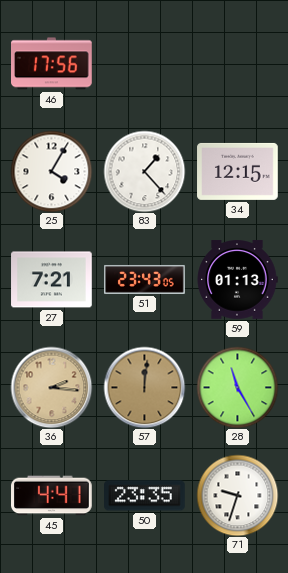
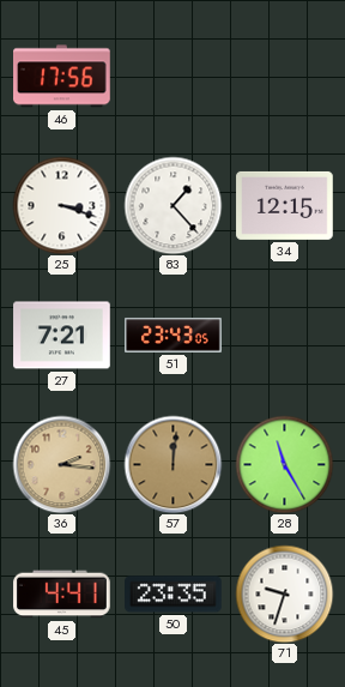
25: 4:05 -> 3:18 (61, 205)
59: 01:13 -> none (237, 280)
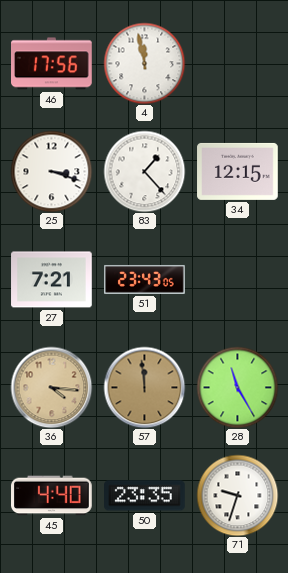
4: none -> 11:58 (144, 63)
36: 2:16 -> 4:16 (51, 387)
57: 12:01 -> 11:59 (144, 387)
45: 4:41 -> 4:40 (52, 496)
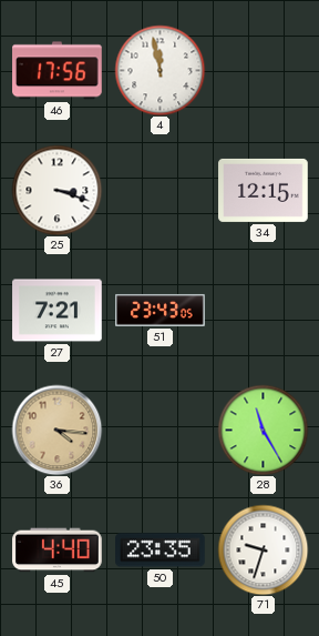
83: 1:23 -> none (144, 171)
57: 11:59 -> none (144, 387)
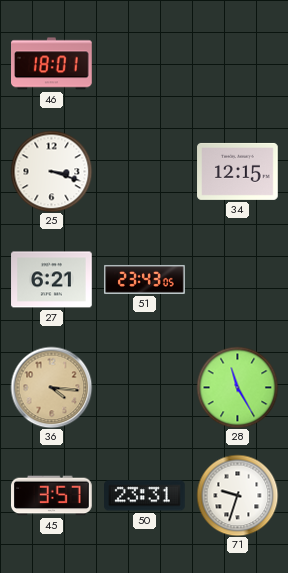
46: 17:56 -> 18:01 (52, 64)
4: 11:58 -> none (159, 70)
27: 7:21 -> 6:21 (52, 280)
45: 4:40 -> 3:57 (52, 496)
50: 23:35 -> 23:31 (145, 496)
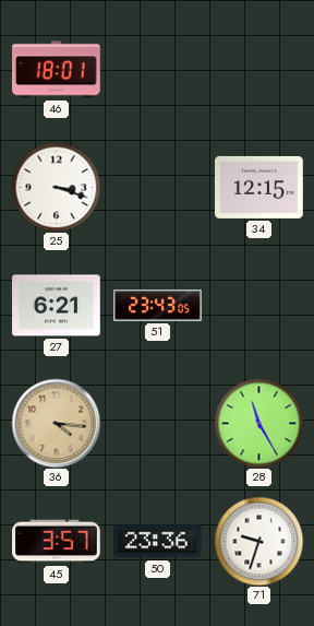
50: 23:31 -> 23:36 (158, 542)
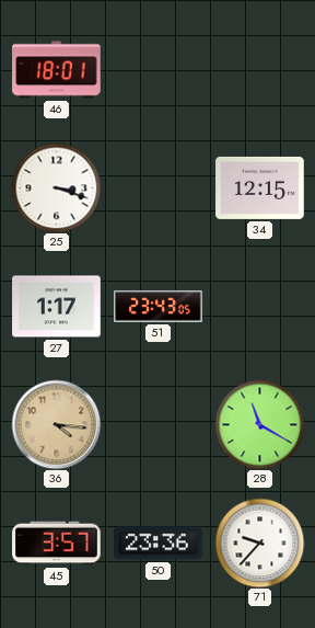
27: 6:21 -> 1:17 (57, 307)
28: 11:25 -> 11:20 (259, 424)
71: 9:33 -> 9:37 (259, 543)
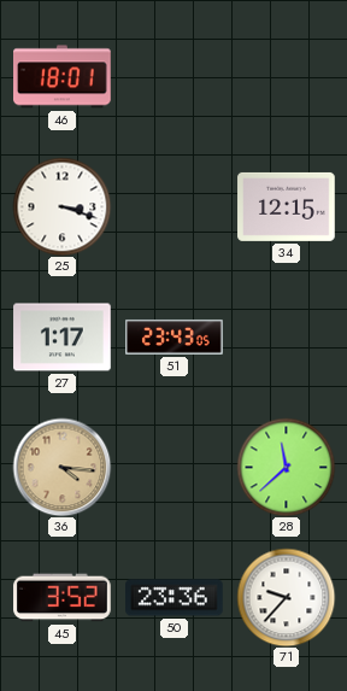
28: 11:20 -> 11:38 (286, 467)
45: 3:57 -> 3:52 (63, 598)
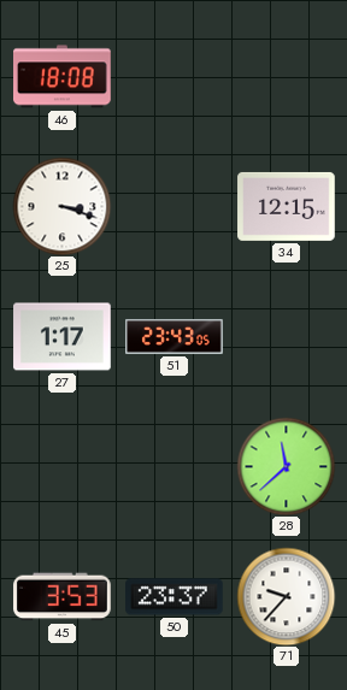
46: 18:01 -> 18:08 (63, 77)
36: 4:16 -> none (61, 467)
45: 3:52 -> 3:53 (63, 597)
50: 23:36 -> 23:37 (175, 597)
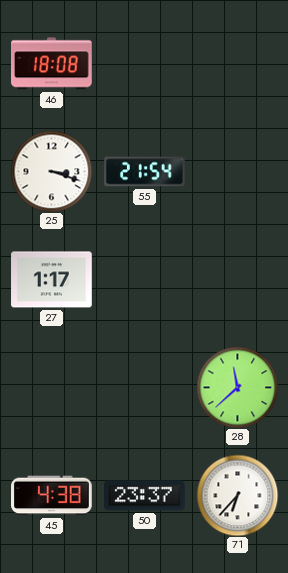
55: none -> 21:54 (145, 172)
34: 12:15 -> none (287, 206)
51: 23:43 -> none (175, 336)
45: 3:53 -> 4:38 (52, 496)
71: 9:37 -> 6:37 (237, 495)
